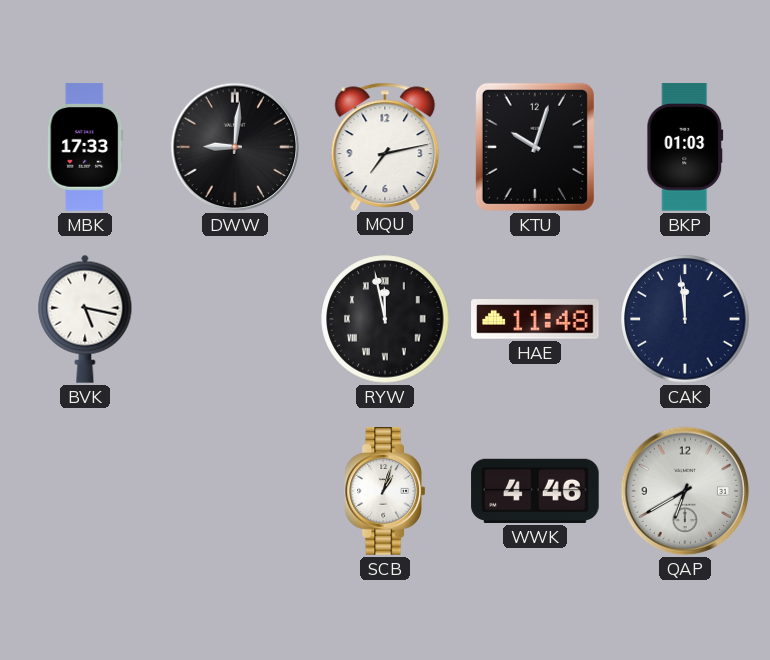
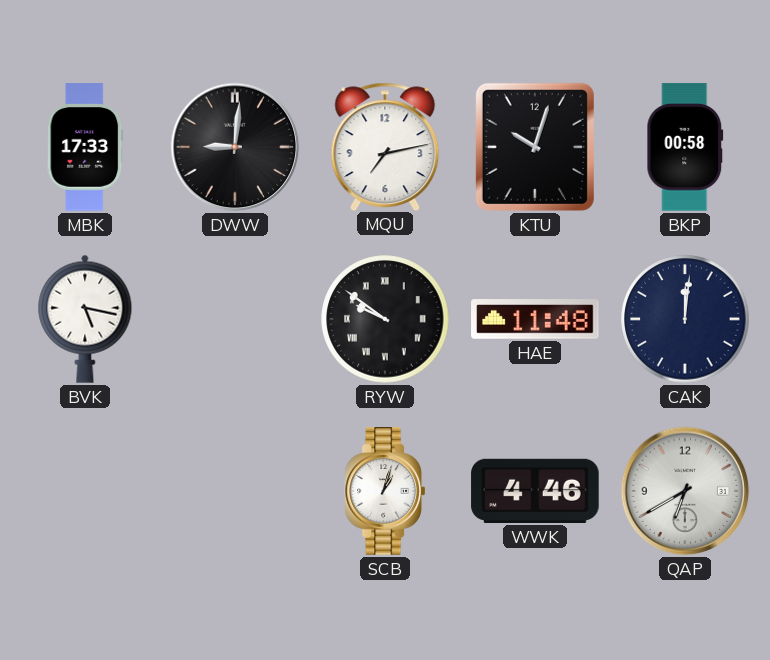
BKP: 01:03 -> 00:58 (685, 147)
RYW: 11:58 -> 9:51 (385, 319)
CAK: 11:59 -> 12:01 (685, 319)
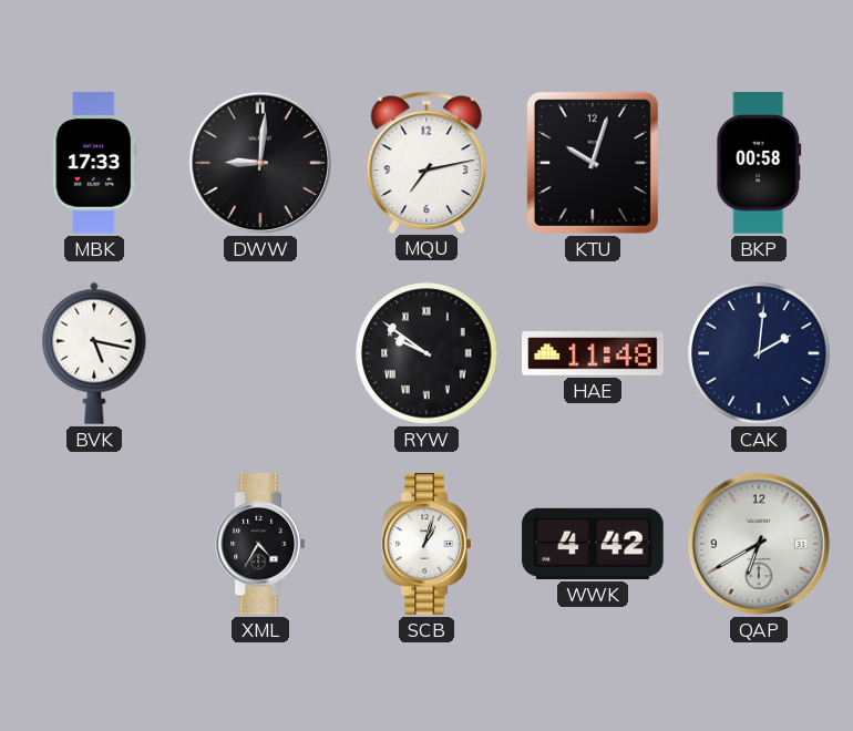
CAK: 12:01 -> 2:01 (759, 353)
XML: none -> 4:35 (259, 544)
WWK: 4:46 -> 4:42 (593, 544)
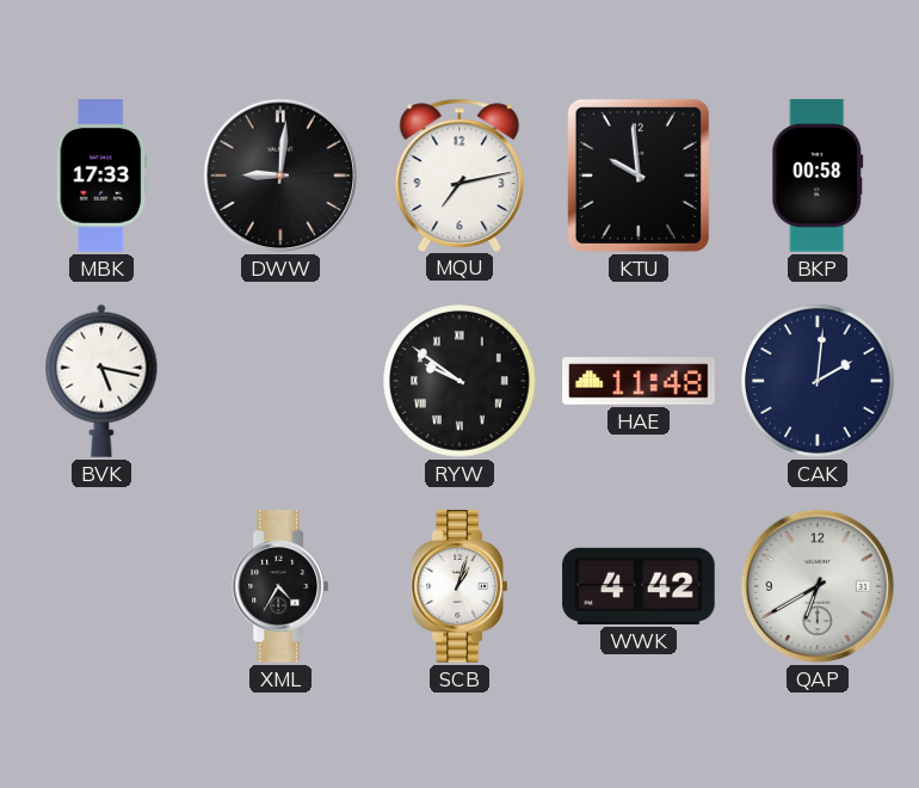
KTU: 10:03 -> 9:59 (639, 176)
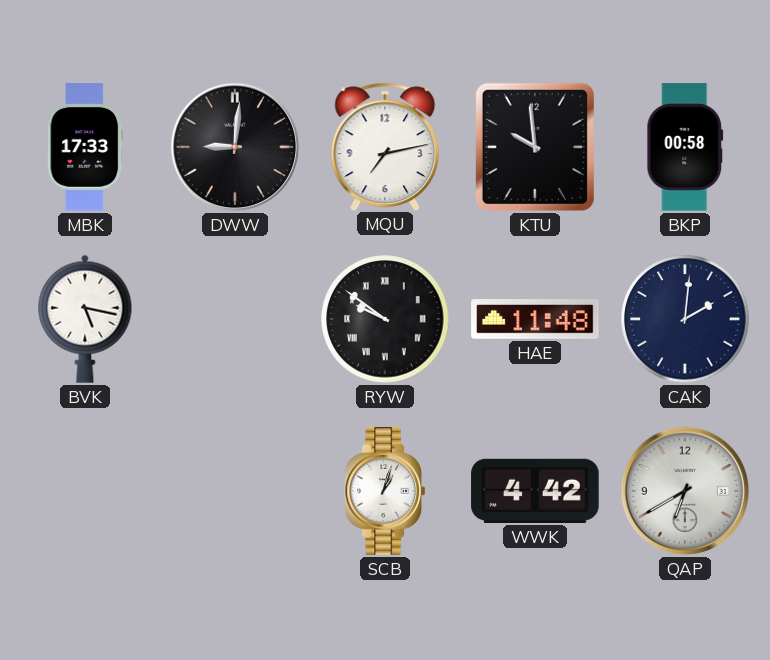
XML: 4:35 -> none (279, 586)
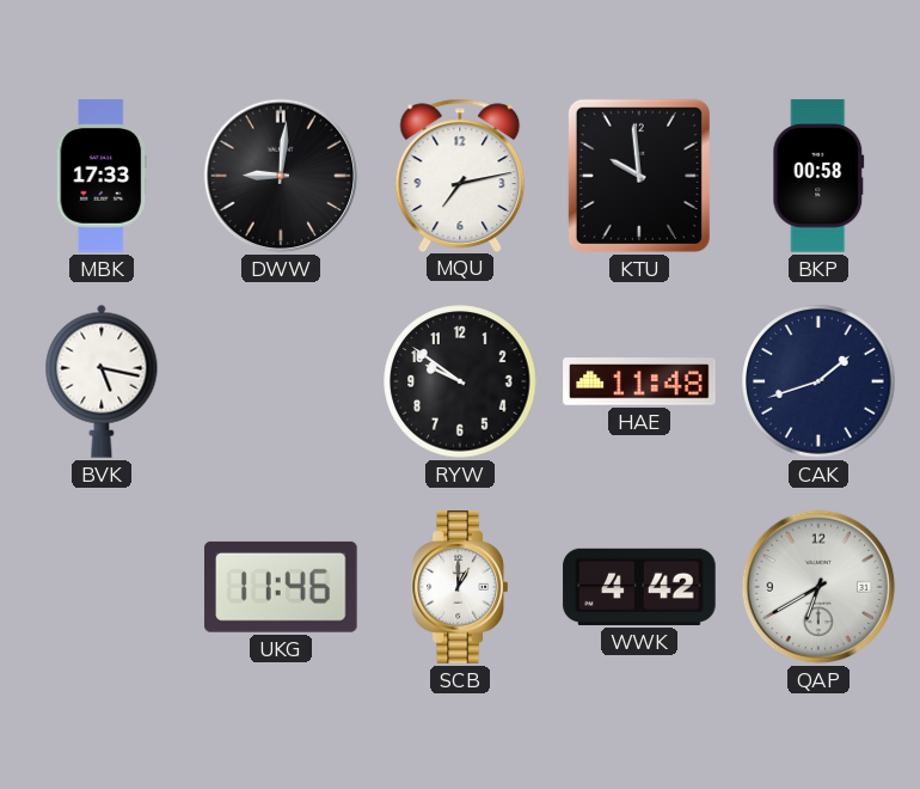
RYW numerals: Roman -> Arabic (460, 381)
CAK: 2:01 -> 1:42 (818, 381)
UKG: none -> 11:46 (282, 587)
SCB: 1:03 -> 1:00 (459, 587)
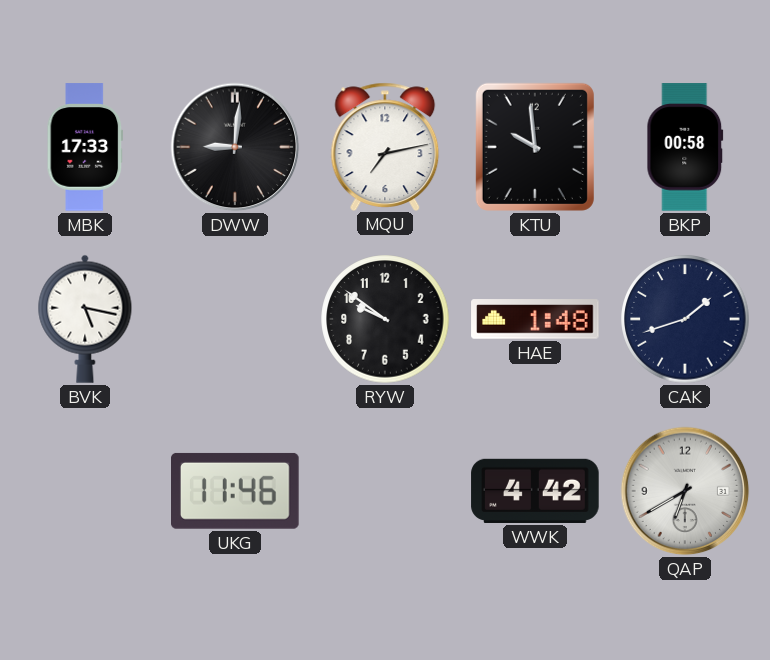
HAE: 11:48 -> 1:48 (535, 319)
SCB: 1:00 -> none (459, 587)
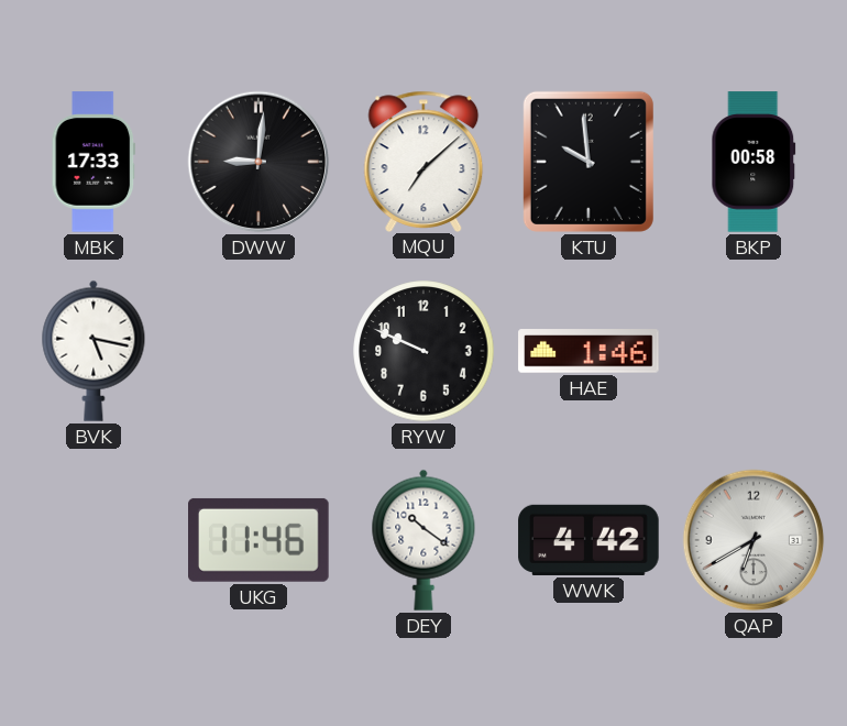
MQU: 7:13 -> 7:08 (424, 161)
RYW: 9:51 -> 9:49 (424, 351)
HAE: 1:48 -> 1:46 (588, 351)
CAK: 1:42 -> none (685, 319)
DEY: none -> 10:21 (424, 540)
